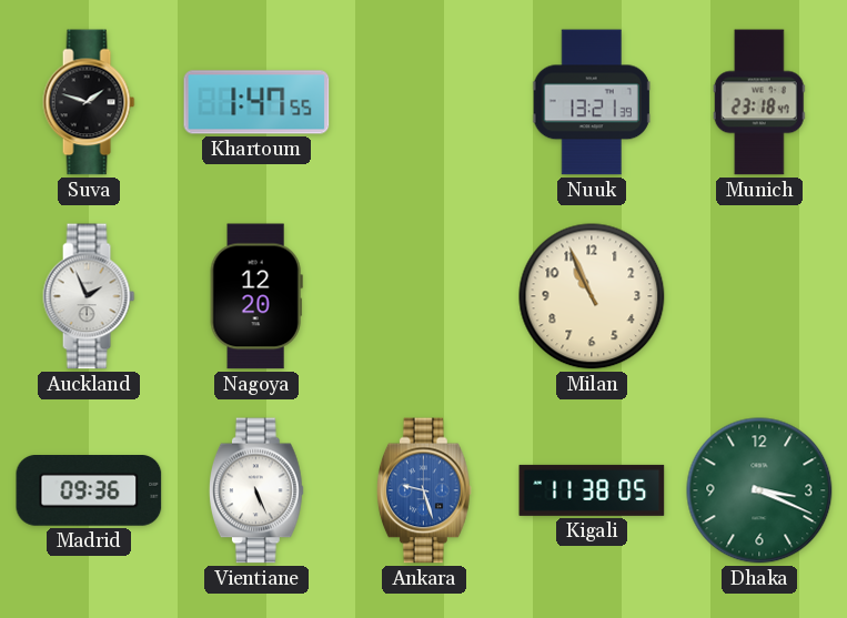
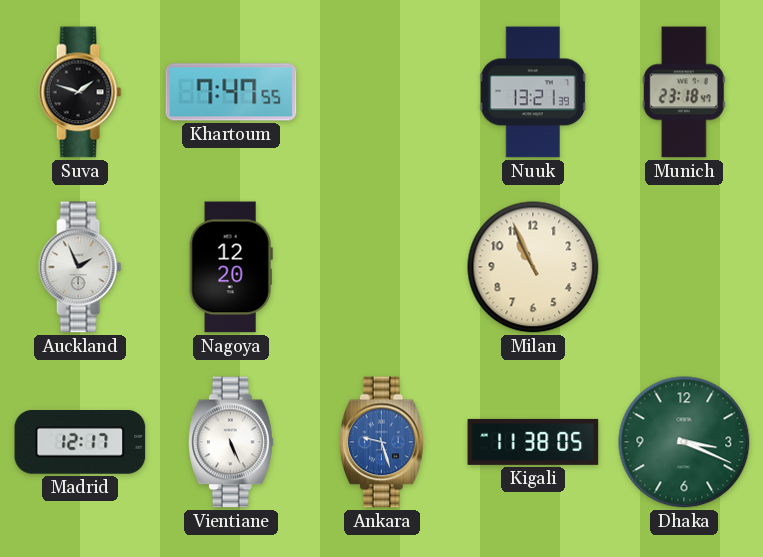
Khartoum: 1:47 -> 7:47 (231, 92)
Madrid: 09:36 -> 12:17 (80, 443)
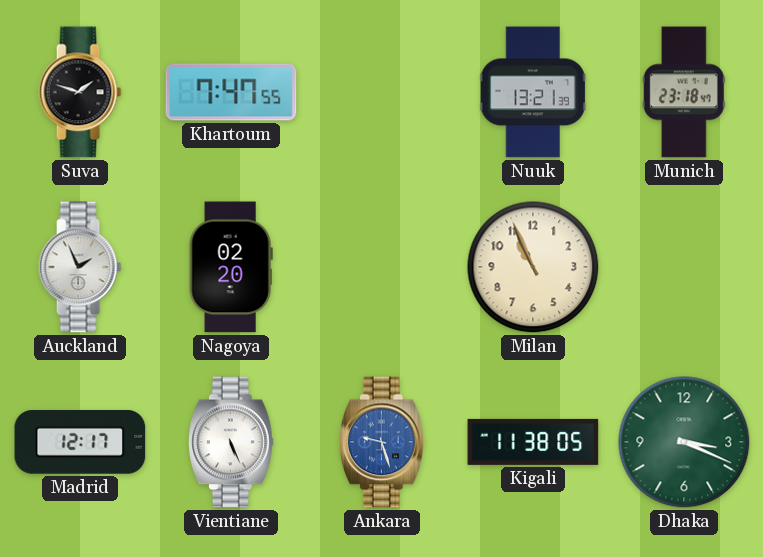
Nagoya: 12:20 -> 02:20 (231, 267)
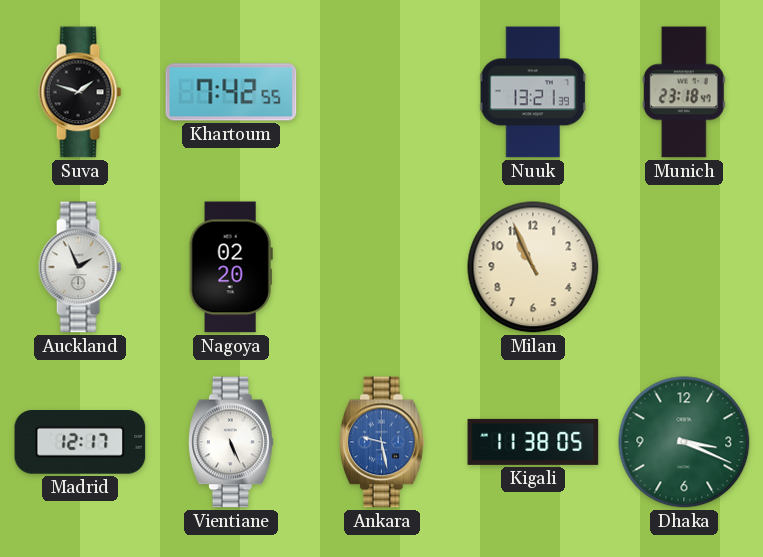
Khartoum: 7:47 -> 7:42 (231, 92)
Ankara: 9:27 -> 9:28 (383, 442)
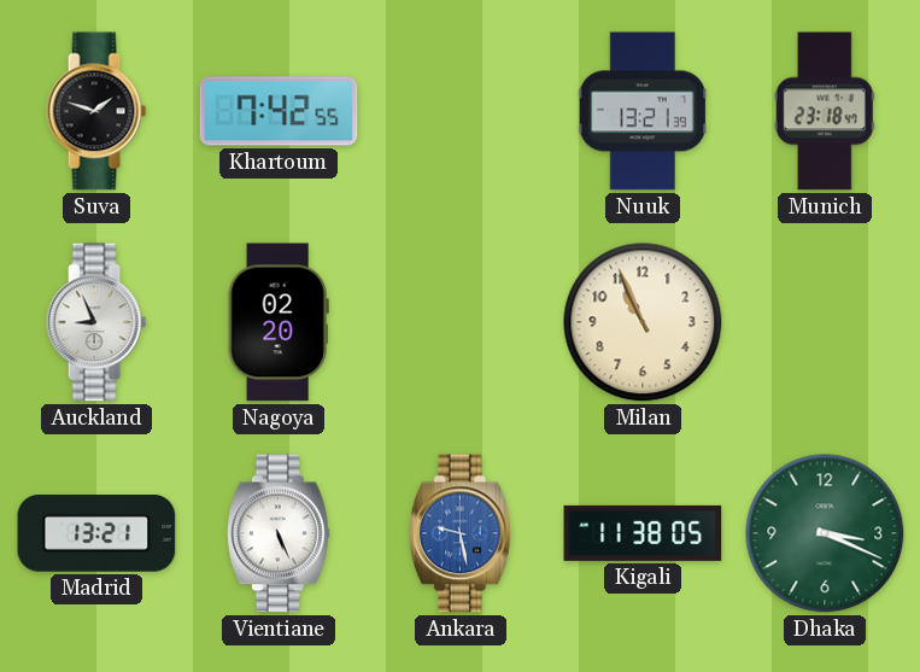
Auckland: 1:56 -> 8:56 (96, 322)
Madrid: 12:17 -> 13:21 (96, 534)
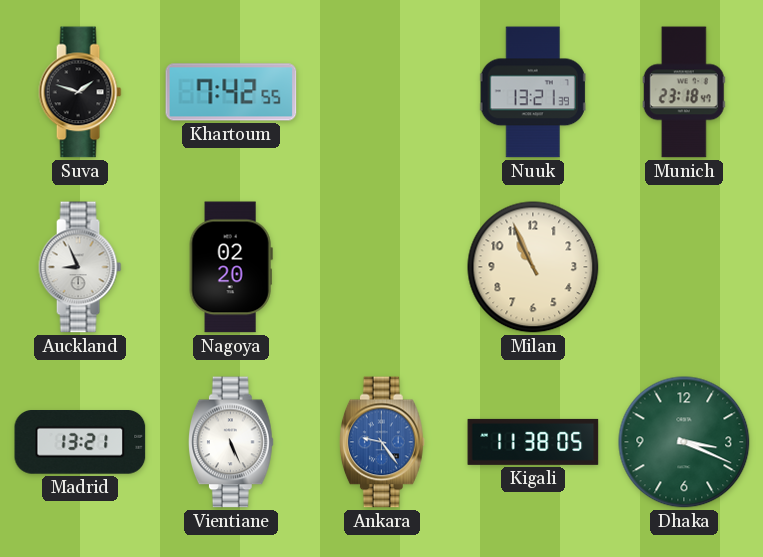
Ankara: 9:28 -> 9:24 (383, 442)
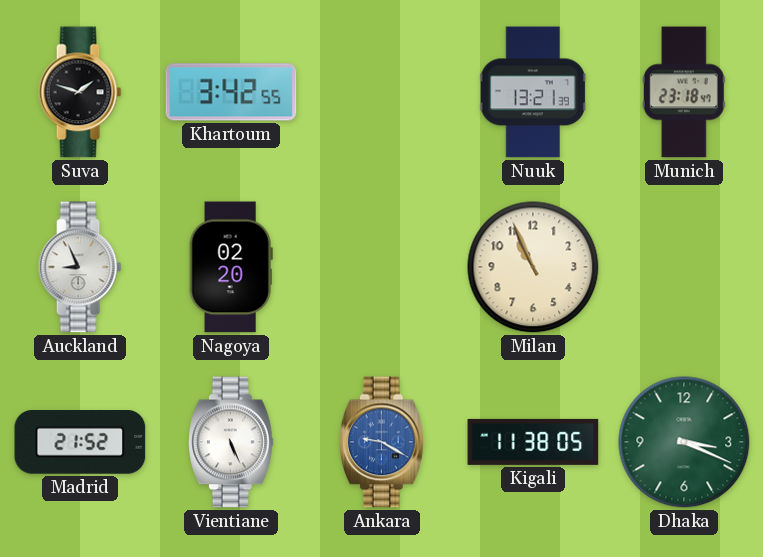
Khartoum: 7:42 -> 3:42 (231, 92)
Madrid: 13:21 -> 21:52 (80, 443)
Ankara: 9:24 -> 9:20 (383, 442)
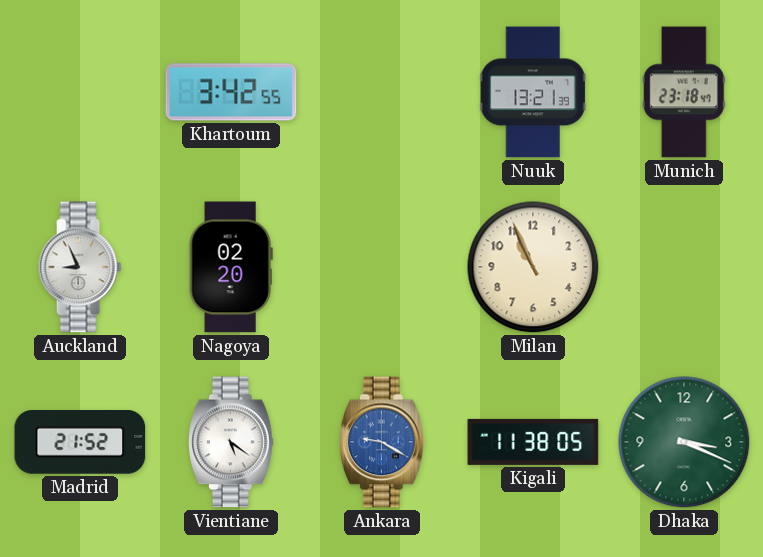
Suva: 1:48 -> none (80, 92)
Vientiane: 5:26 -> 5:21 (232, 442)
